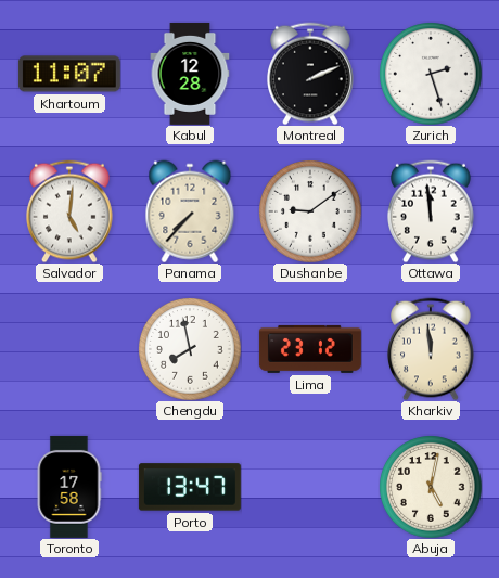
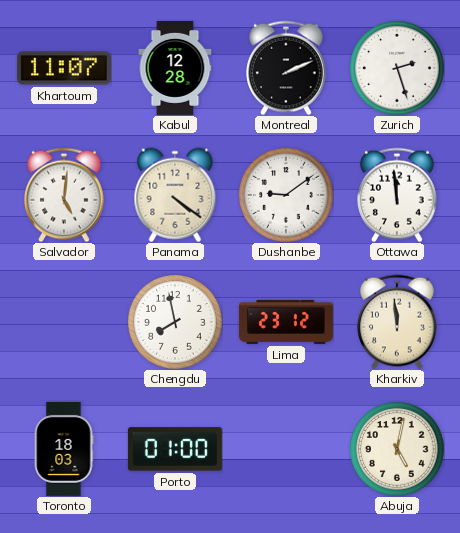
Panama: 7:37 -> 4:21 (175, 195)
Toronto: 17:58 -> 18:03 (64, 449)
Porto: 13:47 -> 01:00 (175, 449)
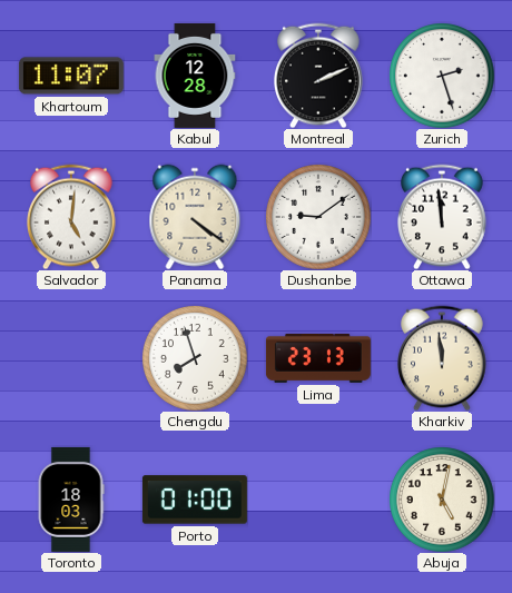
Chengdu: 7:58 -> 7:57 (195, 358)
Lima: 23:12 -> 23:13 (318, 358)
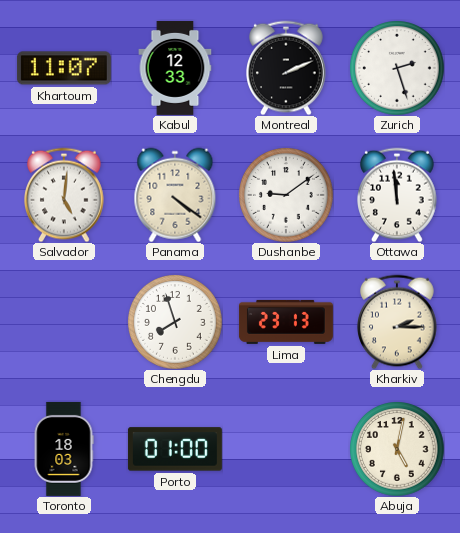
Kabul: 12:28 -> 12:33 (175, 68)
Kharkiv: 11:59 -> 2:15 (398, 322)
